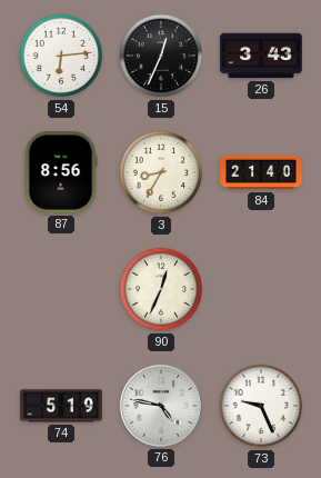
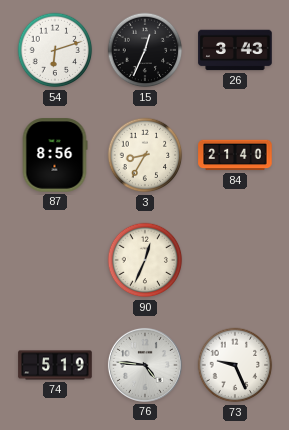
54: 6:14 -> 6:12 (55, 50)
76: 4:47 -> 4:46 (145, 365)
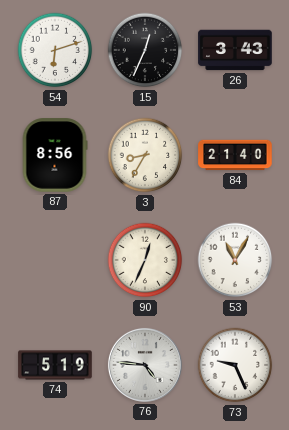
53: none -> 11:05 (235, 260)
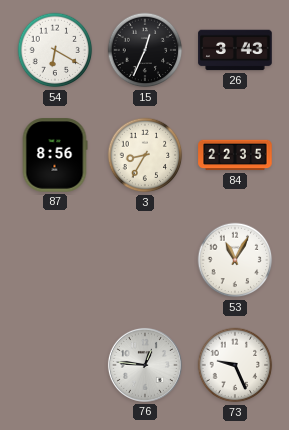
54: 6:12 -> 6:20 (55, 50)
84: 21:40 -> 22:35 (235, 155)
90: 12:34 -> none (145, 260)
74: 5:19 -> none (55, 365)
76: 4:46 -> 12:46 (145, 365)
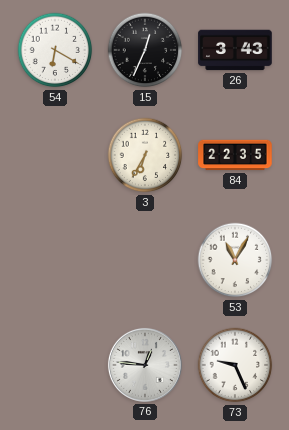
87: 8:56 -> none (55, 155)
3: 8:35 -> 6:35 (145, 155)
